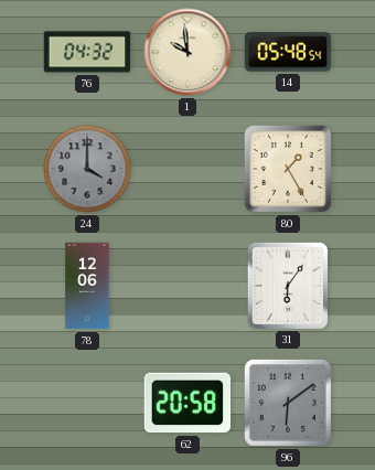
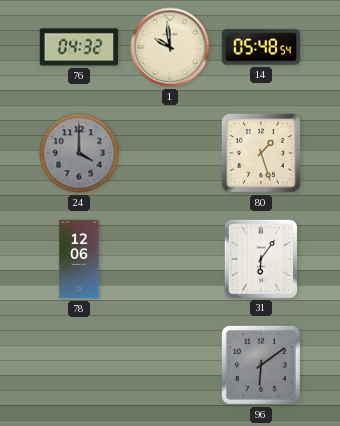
80: 1:25 -> 1:27 (261, 153)
62: 20:58 -> none (187, 403)
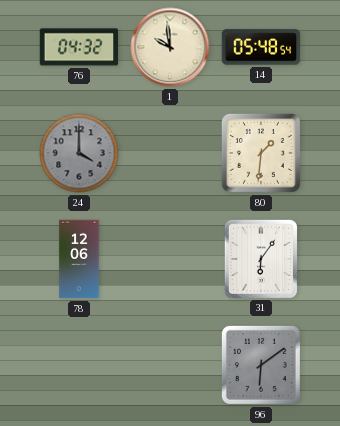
80: 1:27 -> 1:31 (261, 153)
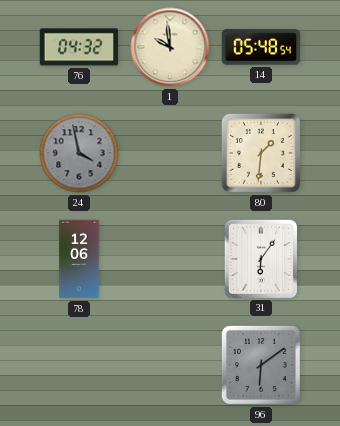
24: 4:00 -> 3:58 (79, 153)
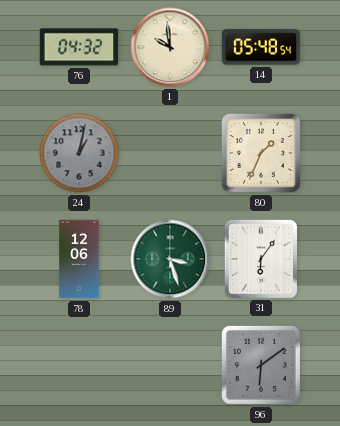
24: 3:58 -> 1:02 (79, 153)
80: 1:31 -> 1:34 (261, 153)
89: none -> 3:27 (170, 259)
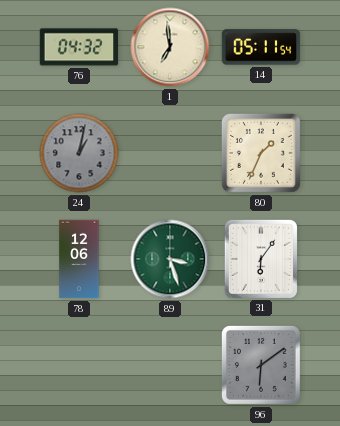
1: 9:59 -> 6:59 (170, 47)
14: 05:48 -> 05:11 (261, 47)
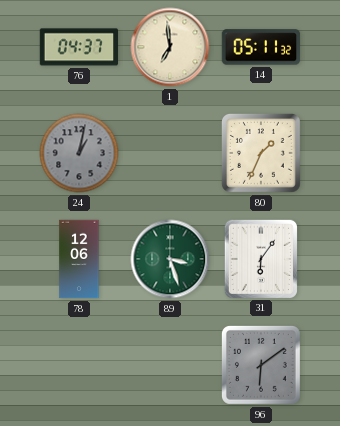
76: 04:32 -> 04:37 (79, 47)
14: 05:11:54 -> 05:11:32 (261, 47)
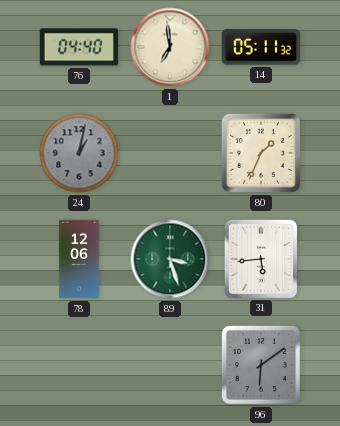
76: 04:37 -> 04:40 (79, 47)
31: 6:06 -> 5:44 (260, 258)
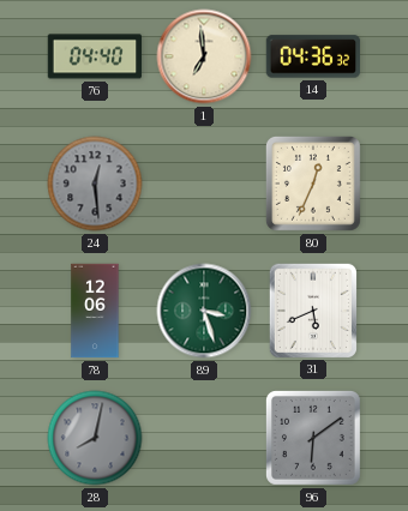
14: 05:11 -> 04:36 (313, 56)
24: 1:02 -> 12:29 (95, 184)
80: 1:34 -> 12:34 (313, 184)
31: 5:44 -> 5:41 (312, 309)
28: none -> 8:02 (95, 438)
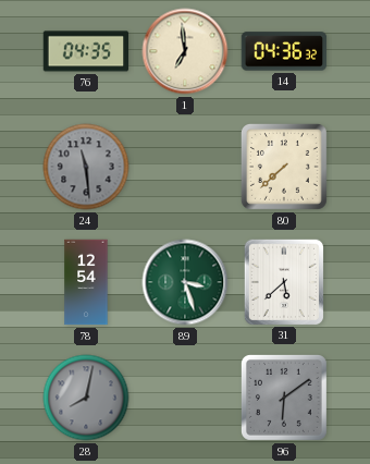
76: 04:40 -> 04:35 (86, 51)
24: 12:29 -> 11:29 (86, 167)
80: 12:34 -> 7:38 (284, 167)
78: 12:06 -> 12:54 (86, 282)
31: 5:41 -> 5:38 (283, 281)
